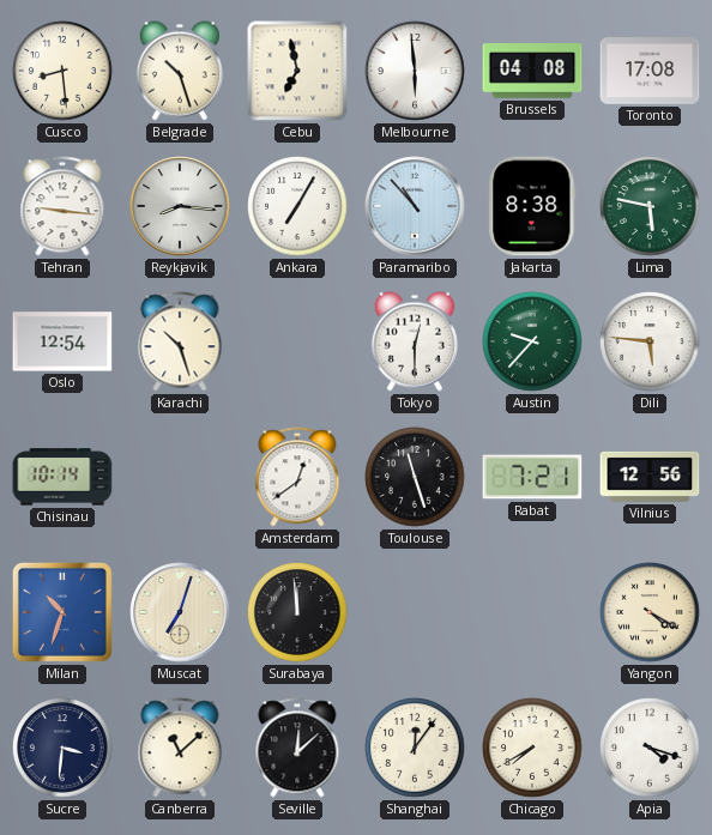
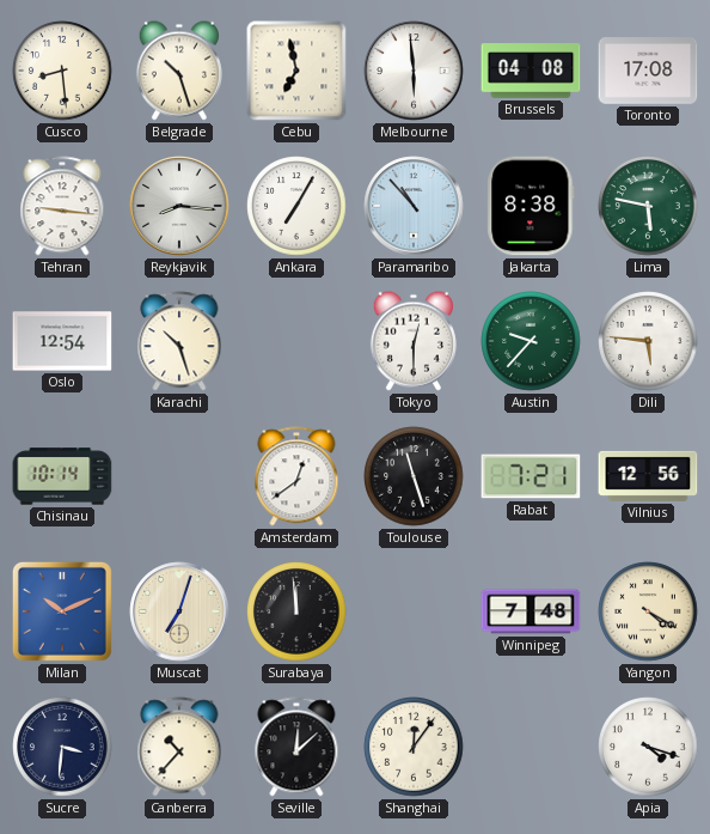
Milan: 10:33 -> 10:11 (62, 611)
Winnipeg: none -> 7:48 (531, 611)
Canberra: 11:08 -> 10:37 (179, 747)
Chicago: 7:40 -> none (532, 748)
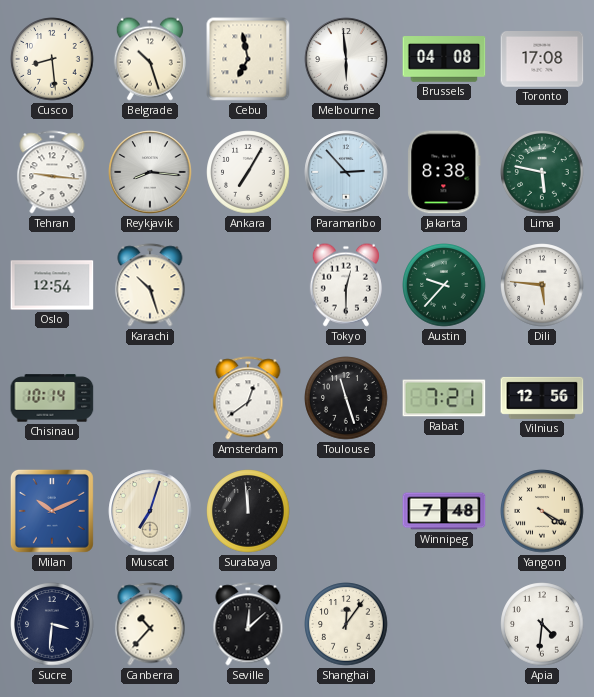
Paramaribo: 10:53 -> 2:53 (346, 172)
Apia: 4:18 -> 4:31 (542, 624)
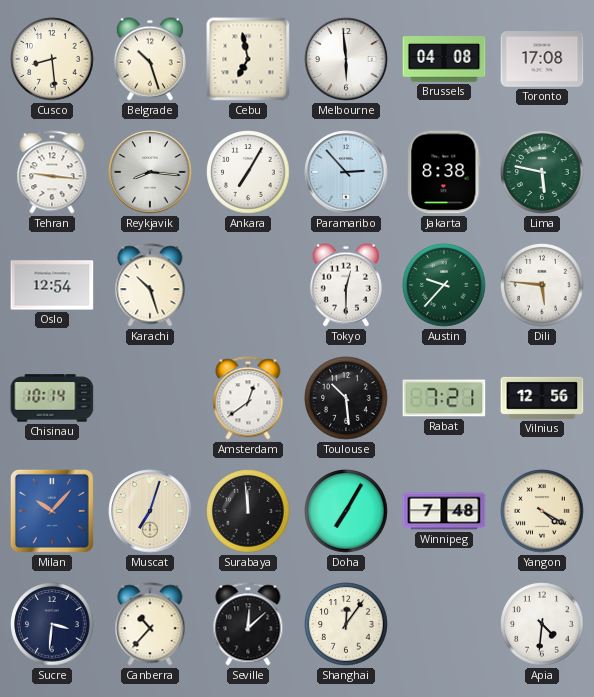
Toulouse: 11:27 -> 10:29 (346, 398)
Milan: 10:11 -> 10:07 (52, 511)
Doha: none -> 7:05 (346, 511)
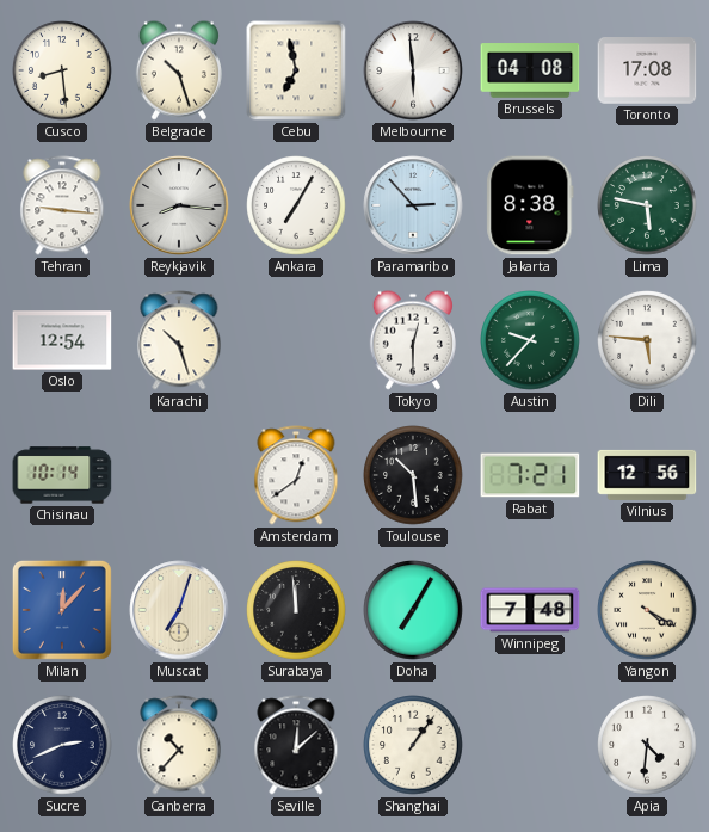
Milan: 10:07 -> 12:07 (62, 610)
Sucre: 3:31 -> 2:41 (62, 745)
Shanghai: 12:06 -> 1:06 (413, 745)
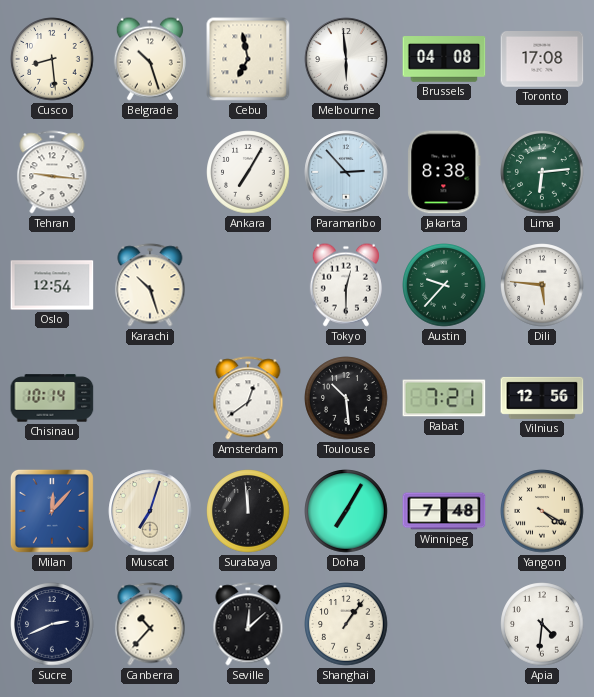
Reykjavik: 8:16 -> none (179, 205)
Lima: 5:47 -> 6:14 (542, 172)
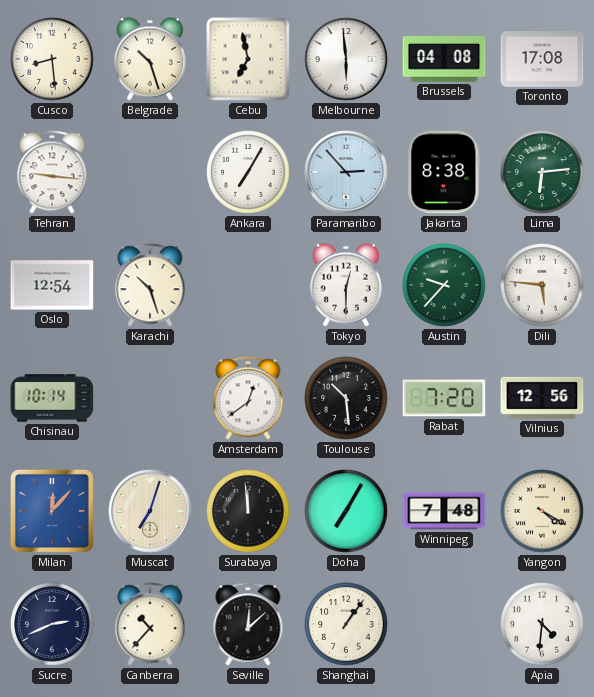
Rabat: 7:21 -> 7:20 (444, 398)
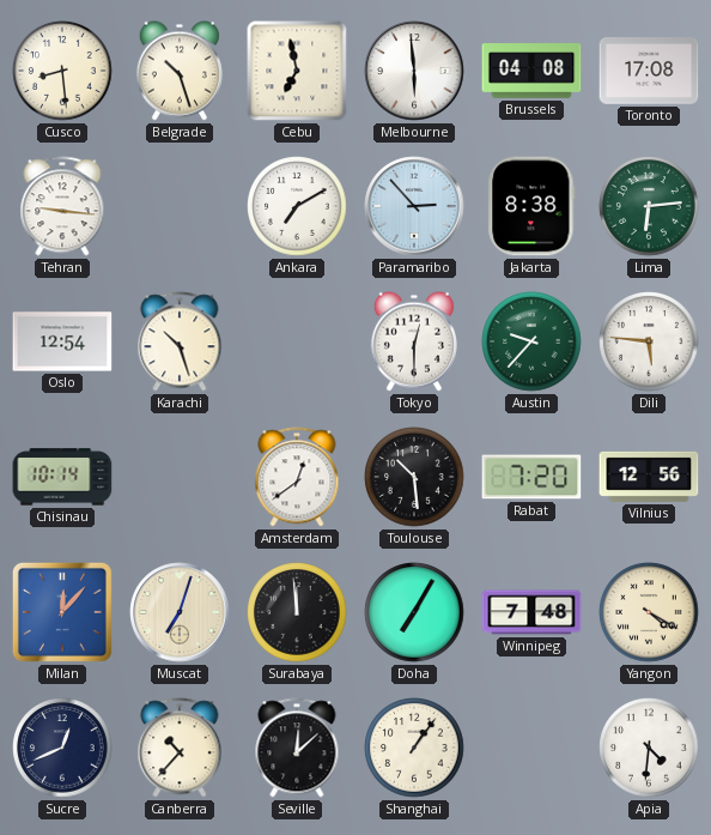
Ankara: 7:05 -> 7:10 (297, 206)
Sucre: 2:41 -> 12:41 (62, 748)
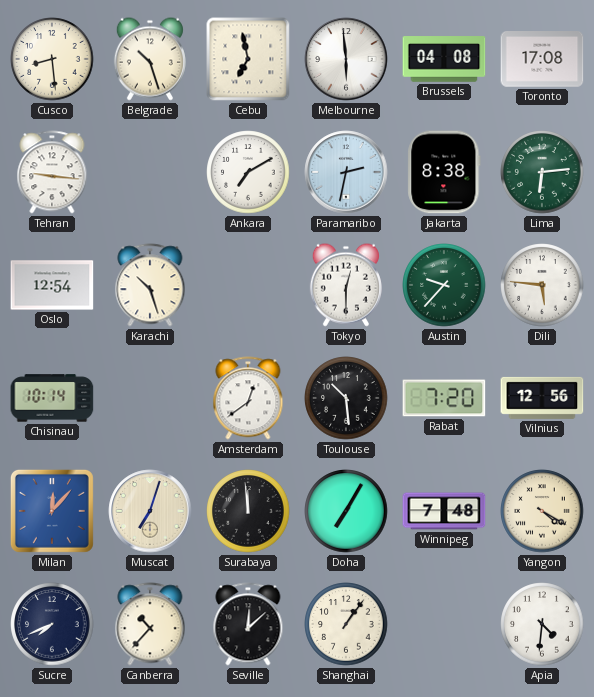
Paramaribo: 2:53 -> 2:32 (346, 172)
Sucre: 12:41 -> 7:41 (52, 624)
